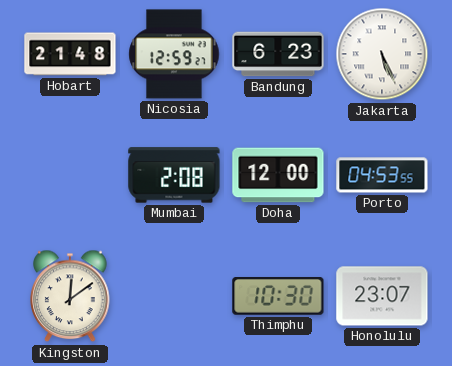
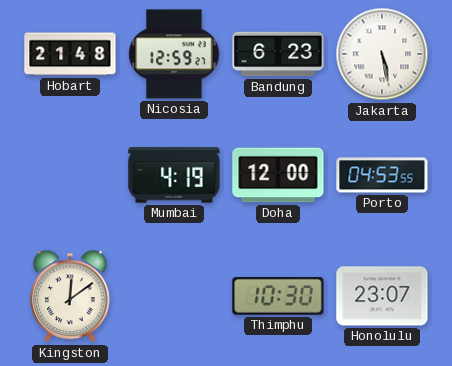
Jakarta: 5:26 -> 5:28 (382, 54)
Mumbai: 2:08 -> 4:19 (174, 175)
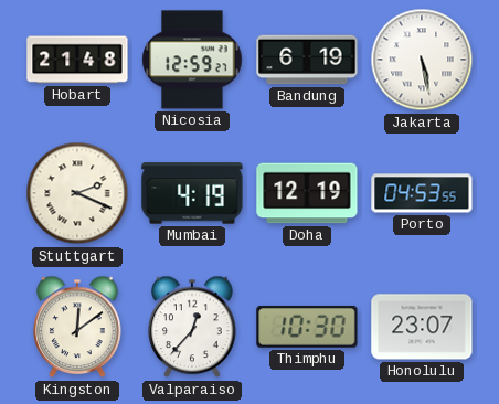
Bandung: 6:23 -> 6:19 (307, 60)
Stuttgart: none -> 2:19 (77, 193)
Doha: 12:00 -> 12:19 (307, 193)
Valparaiso: none -> 12:37 (192, 327)
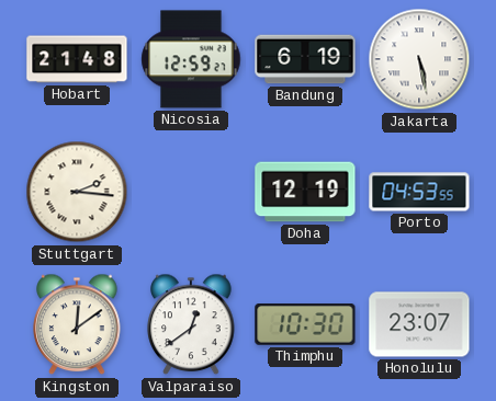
Stuttgart: 2:19 -> 2:16 (77, 192)
Mumbai: 4:19 -> none (192, 193)
Valparaiso: 12:37 -> 12:39 (191, 324)
